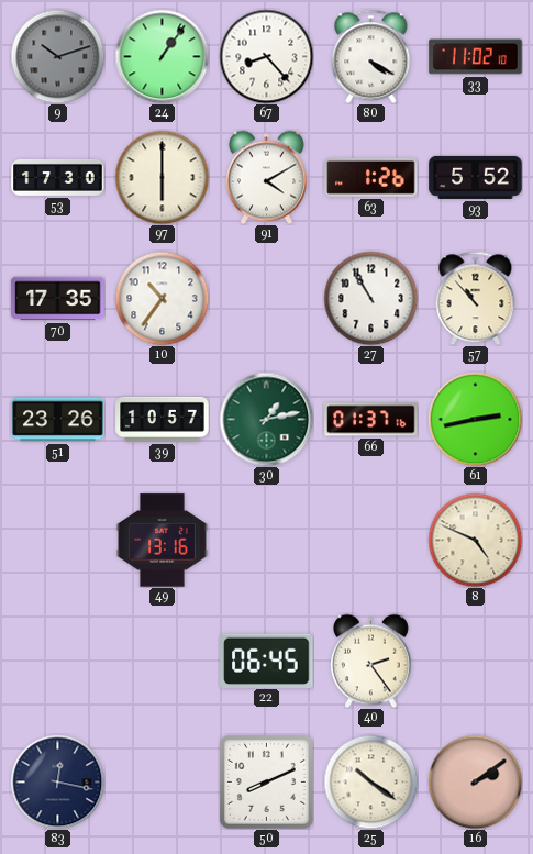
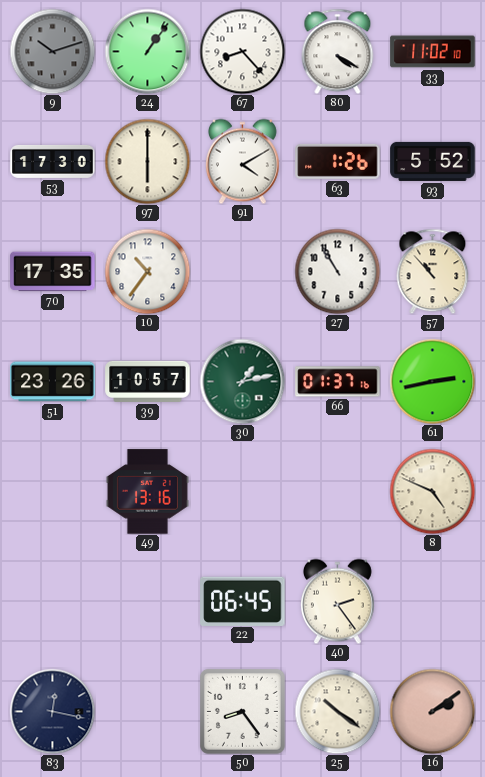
50: 8:11 -> 8:24 (242, 711)
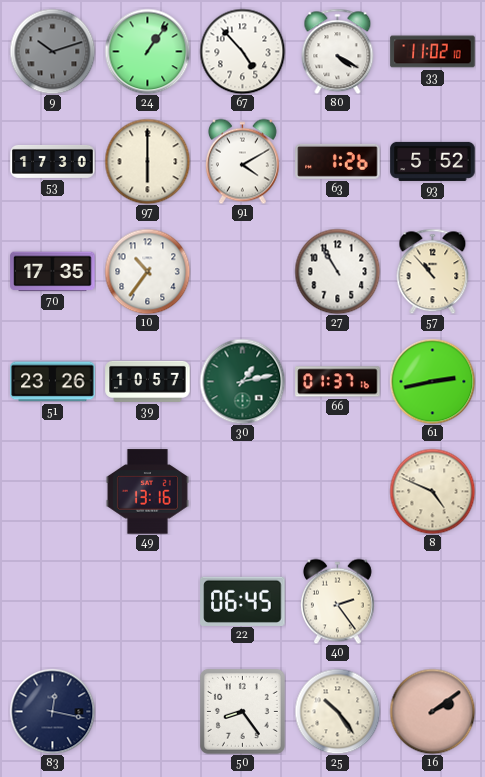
67: 8:23 -> 4:53 (242, 51)
25: 10:21 -> 10:24 (337, 711)
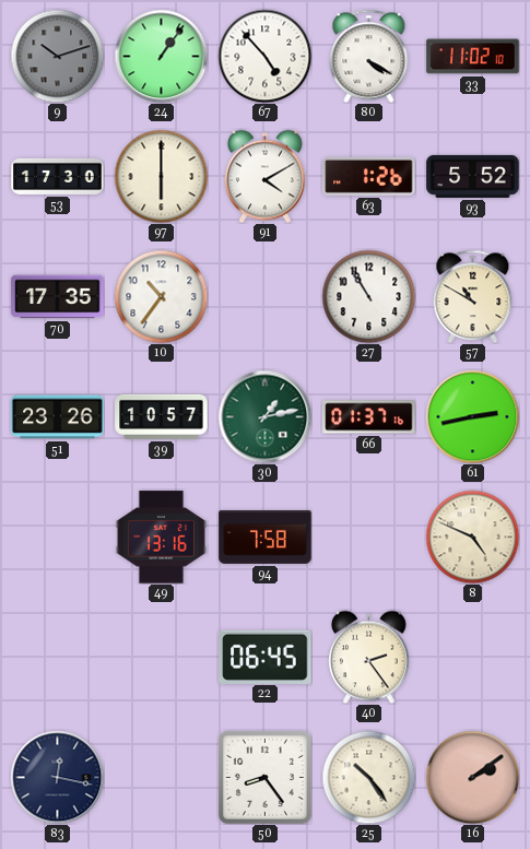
57: 10:53 -> 10:50 (473, 296)
94: none -> 7:58 (266, 536)
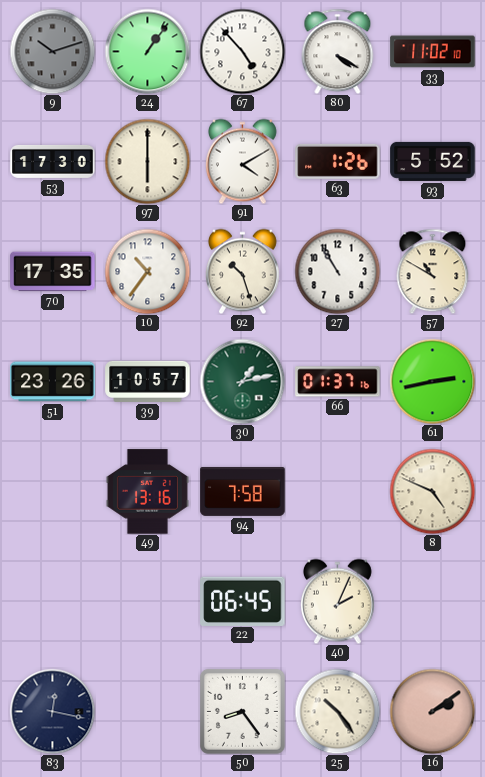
92: none -> 10:27 (242, 271)
40: 2:24 -> 2:04 (337, 601)
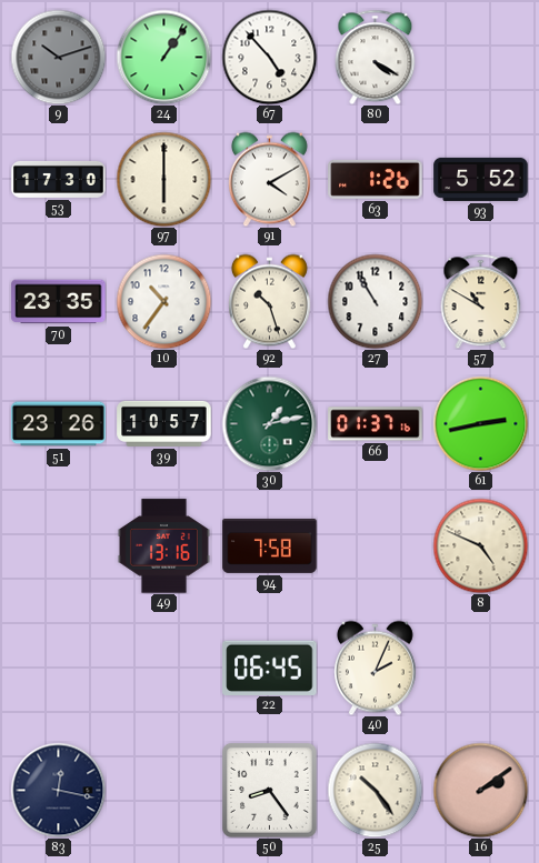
33: 11:02 -> none (433, 52)
70: 17:35 -> 23:35 (59, 302)
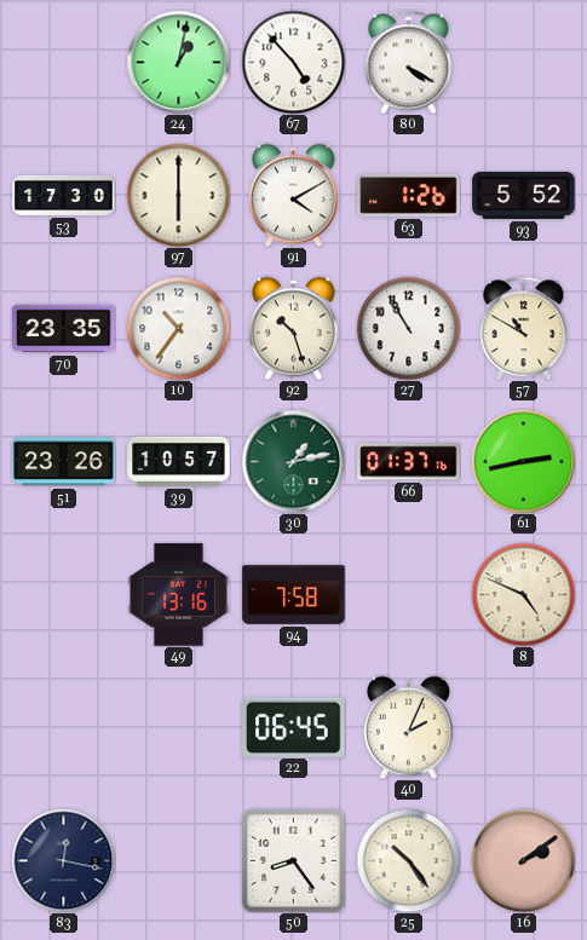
9: 10:12 -> none (58, 57)
24: 1:06 -> 1:02 (178, 62)
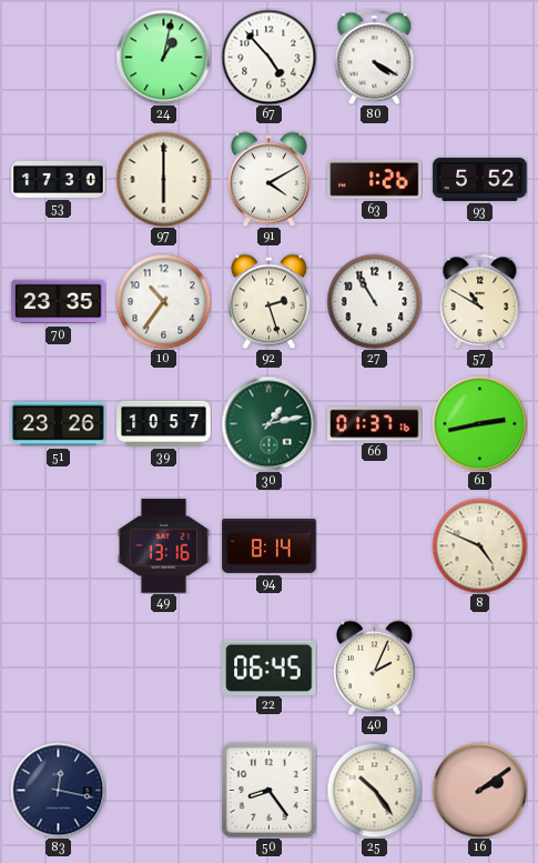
92: 10:27 -> 2:27 (268, 301)
94: 7:58 -> 8:14 (270, 545)
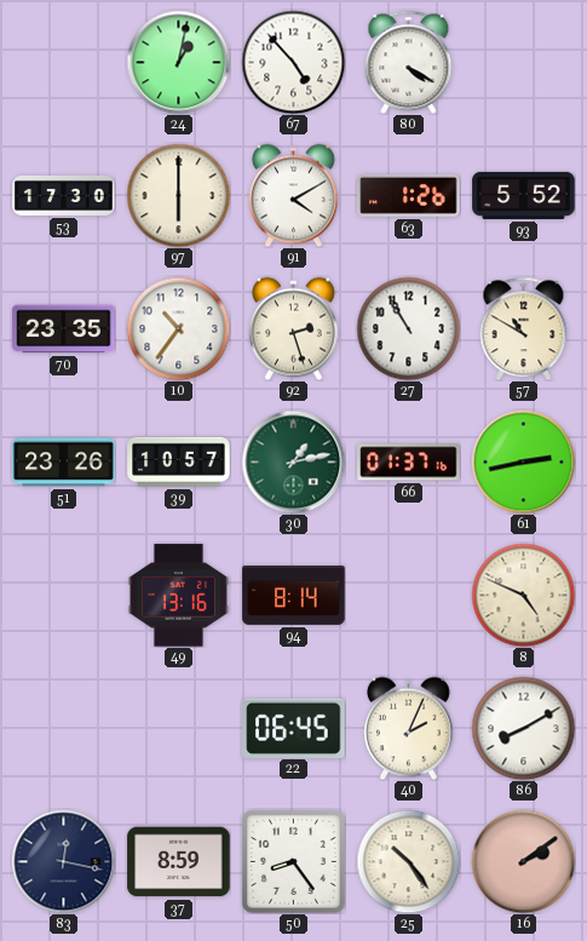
86: none -> 8:10 (523, 728)
37: none -> 8:59 (179, 862)
